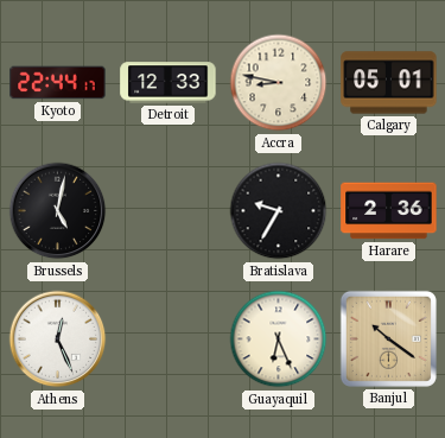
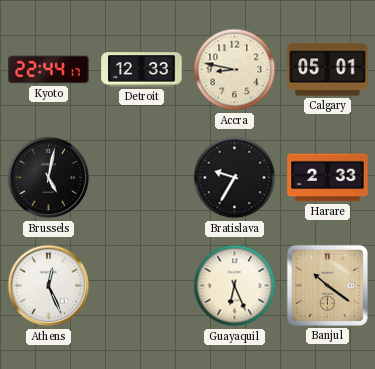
Harare: 2:36 -> 2:33 (328, 178)
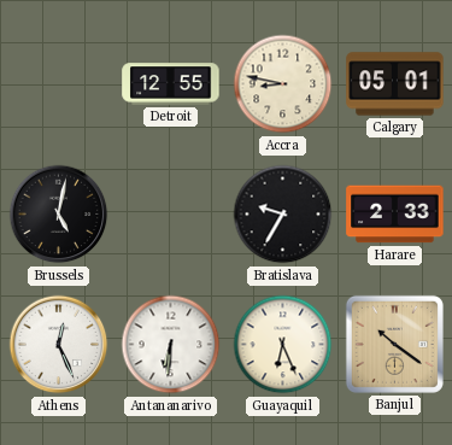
Kyoto: 22:44 -> none (49, 70)
Detroit: 12:33 -> 12:55 (171, 84)
Antananarivo: none -> 6:31 (171, 345)
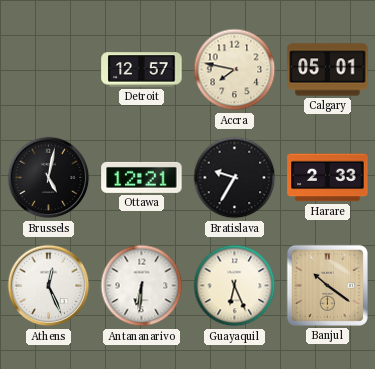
Detroit: 12:55 -> 12:57 (142, 70)
Accra: 8:47 -> 7:47 (235, 70)
Ottawa: none -> 12:21 (142, 177)
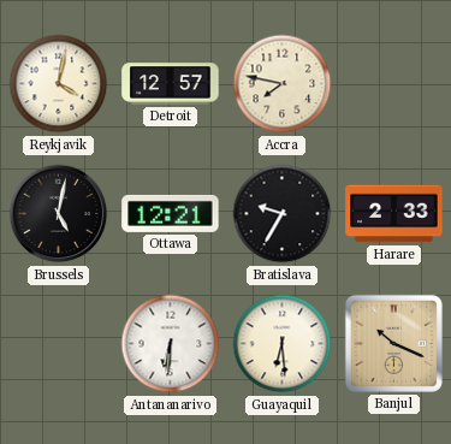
Reykjavik: none -> 4:02 (59, 84)
Calgary: 05:01 -> none (328, 70)
Athens: 12:26 -> none (49, 286)
Guayaquil: 6:26 -> 6:29 (283, 344)
Banjul: 10:21 -> 10:19 (393, 343)
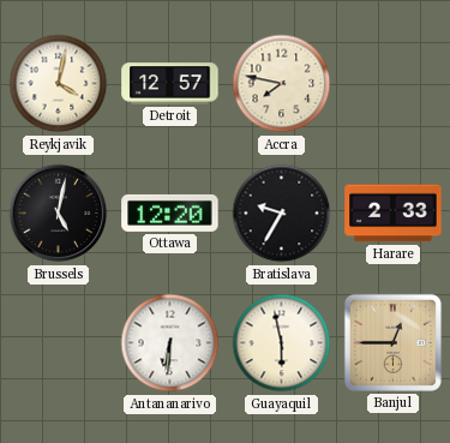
Ottawa: 12:21 -> 12:20 (170, 212)
Guayaquil: 6:29 -> 5:58 (282, 343)
Banjul: 10:19 -> 12:45 (392, 342)
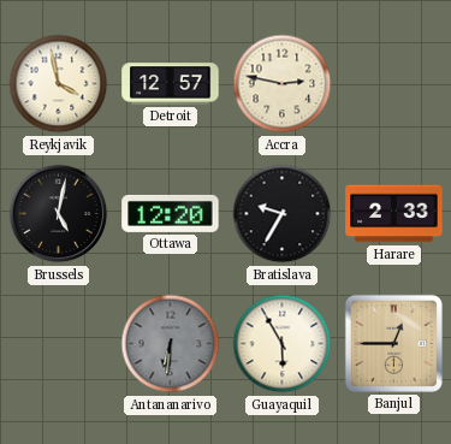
Reykjavik: 4:02 -> 3:58 (59, 84)
Accra: 7:47 -> 2:47 (283, 84)
Antananarivo dial: white -> grey (171, 344)
Guayaquil: 5:58 -> 5:55 (283, 344)
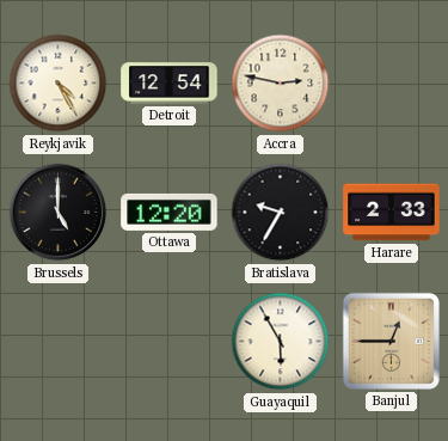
Reykjavik: 3:58 -> 4:25 (59, 84)
Detroit: 12:57 -> 12:54 (170, 84)
Brussels: 5:02 -> 5:00 (59, 213)
Antananarivo: 6:31 -> none (171, 344)
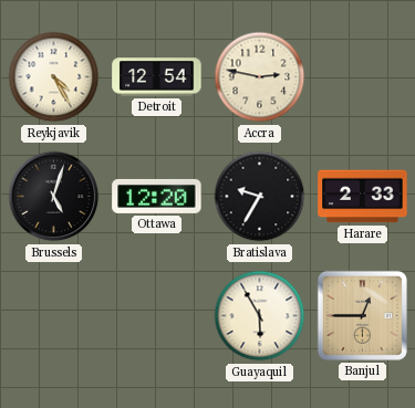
Brussels: 5:00 -> 5:03 (54, 197)
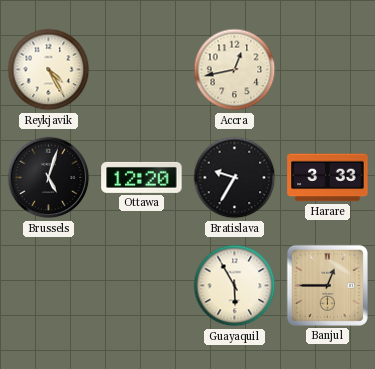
Detroit: 12:54 -> none (157, 77)
Accra: 2:47 -> 12:43 (235, 70)
Harare: 2:33 -> 3:33 (328, 178)
